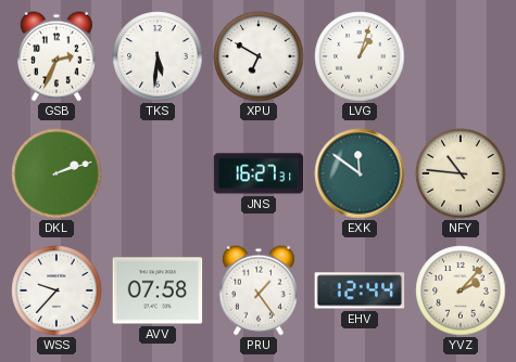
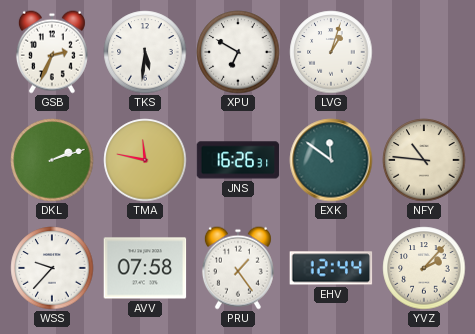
TMA: none -> 11:47 (145, 160)
JNS: 16:27 -> 16:26 (238, 160)
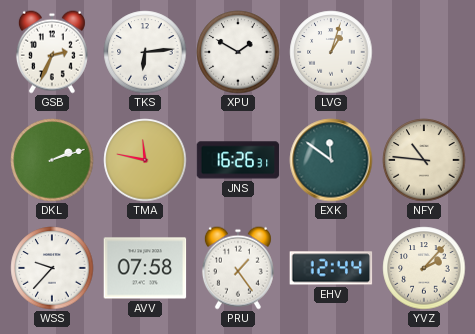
TKS: 5:31 -> 6:14 (145, 52)
XPU: 6:50 -> 1:50 (238, 52)
